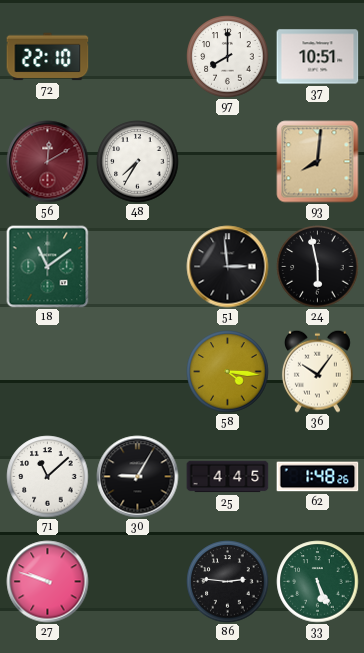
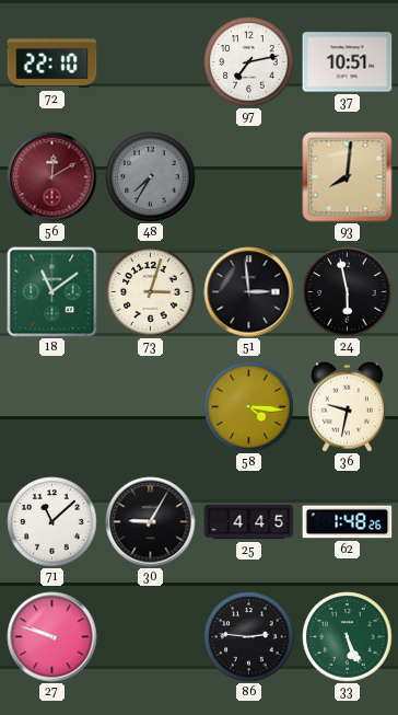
97: 8:00 -> 7:13 (249, 62)
48 dial: white -> grey (151, 177)
73: none -> 3:03 (151, 292)
36: 10:06 -> 9:32 (347, 406)
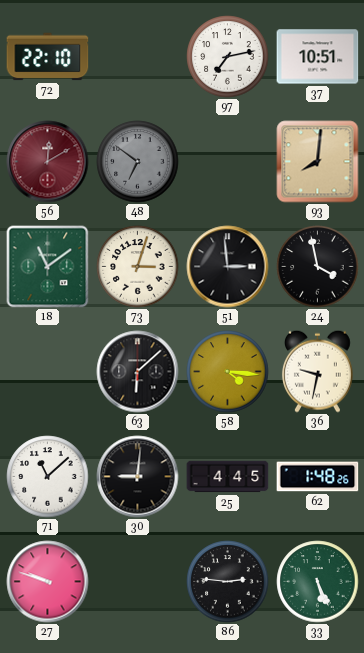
48: 7:35 -> 6:51 (138, 162)
24: 5:58 -> 3:58 (318, 267)
63: none -> 6:08 (138, 372)
30: 9:05 -> 9:01 (138, 477)
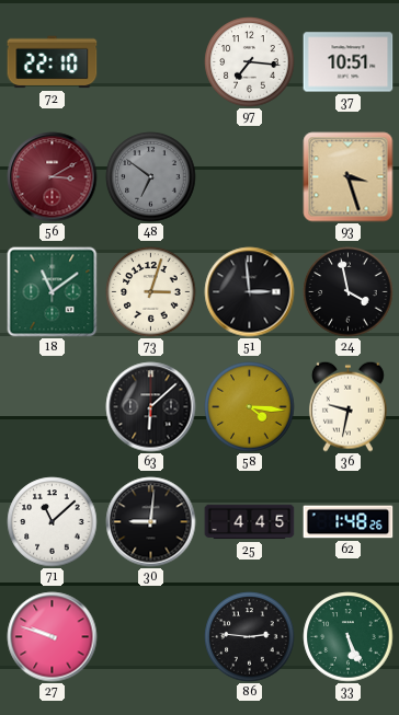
97: 7:13 -> 7:16 (250, 62)
56: 12:10 -> 3:10 (53, 177)
93: 8:01 -> 3:27 (349, 177)
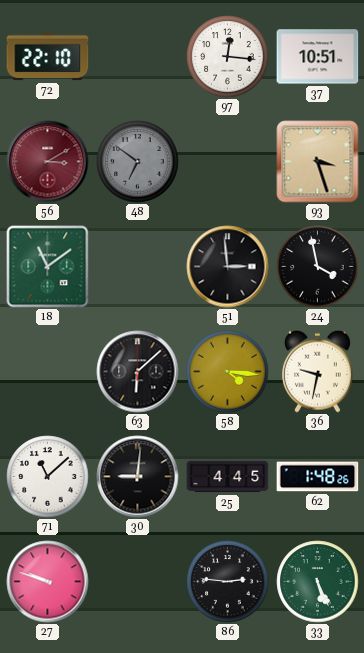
97: 7:16 -> 12:16 (228, 57)
73: 3:03 -> none (151, 292)
